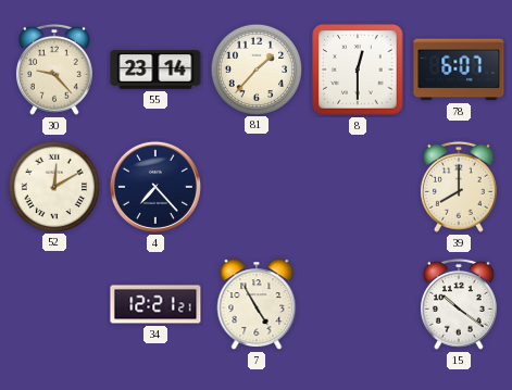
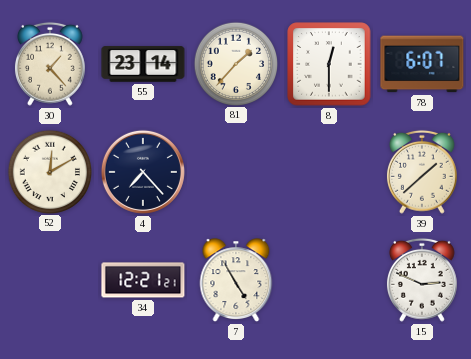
30: 9:23 -> 1:23 (50, 64)
39: 8:00 -> 1:38 (422, 172)
15: 10:21 -> 2:49 (422, 280)
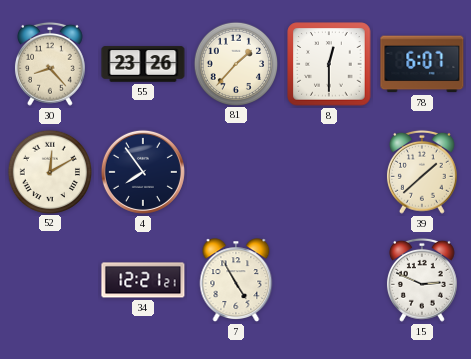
30: 1:23 -> 8:23 (50, 64)
55: 23:14 -> 23:26 (143, 64)
4: 7:23 -> 7:54 (143, 172)
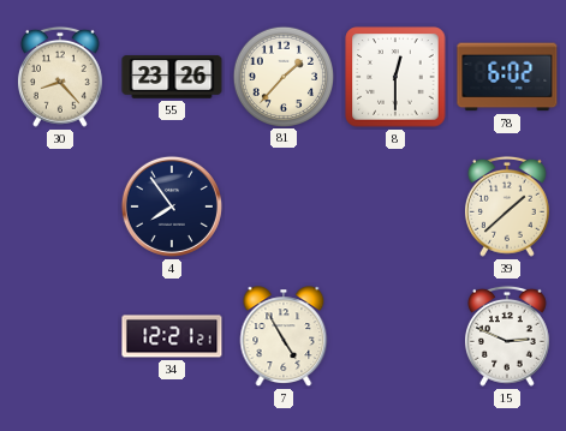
78: 6:07 -> 6:02 (507, 77)
52: 12:10 -> none (49, 171)
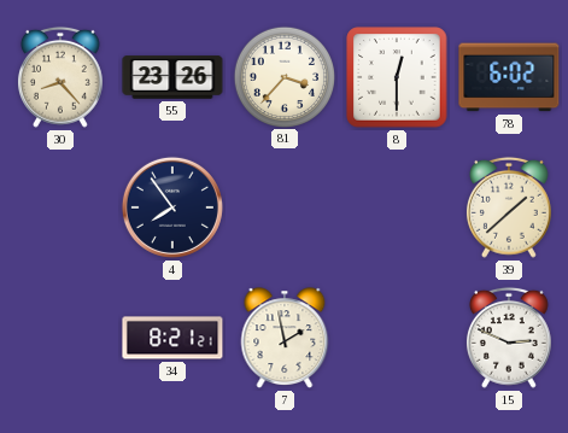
81: 1:37 -> 3:37 (283, 76)
34: 12:21 -> 8:21 (172, 338)
7: 4:55 -> 1:58 (285, 338)
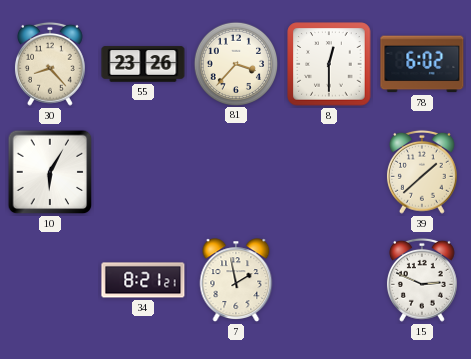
10: none -> 6:05 (50, 172)
4: 7:54 -> none (172, 207)
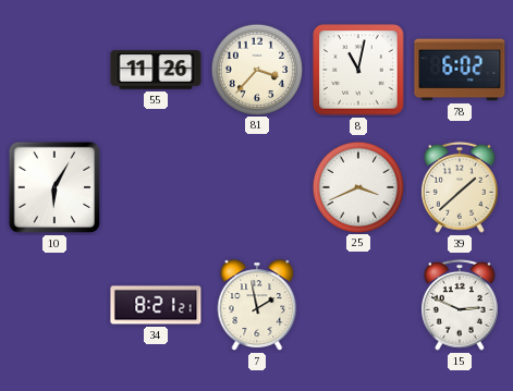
30: 8:23 -> none (50, 64)
55: 23:26 -> 11:26 (156, 70)
8: 12:30 -> 11:02 (358, 70)
25: none -> 3:41 (357, 186)
